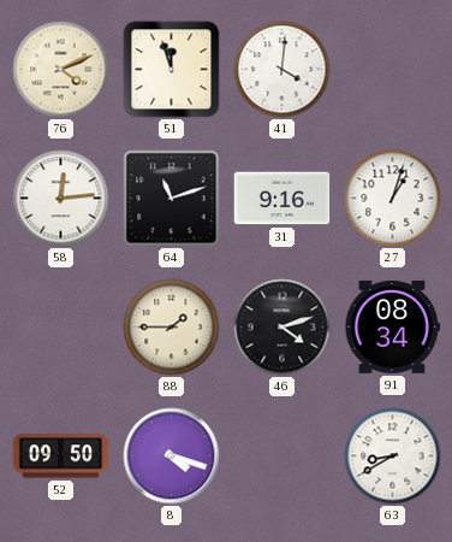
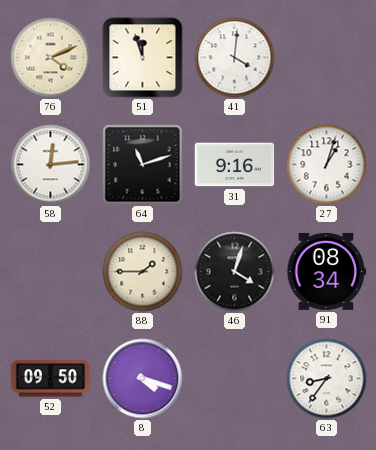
46: 4:12 -> 4:03 (235, 272)
63: 8:40 -> 8:36 (327, 379)
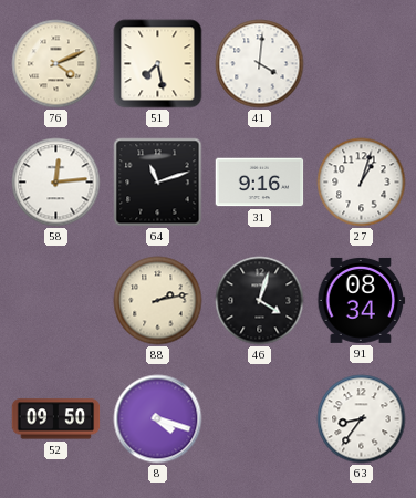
51: 11:57 -> 7:28 (158, 64)
88: 1:45 -> 2:13 (158, 301)
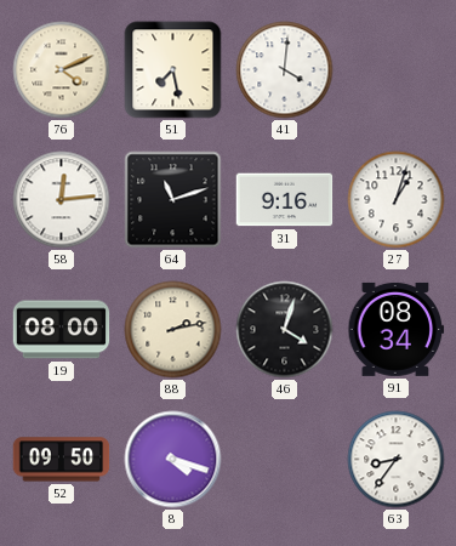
19: none -> 08:00 (62, 330)
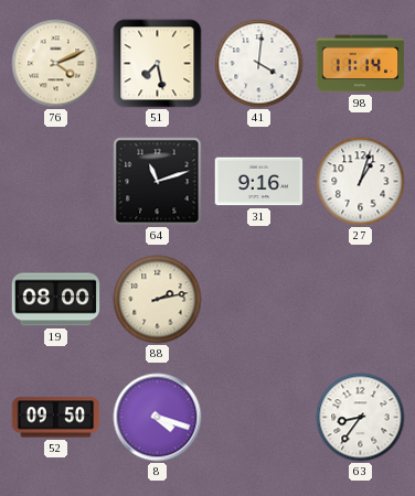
98: none -> 11:14 (361, 64)
58: 12:14 -> none (62, 200)
46: 4:03 -> none (285, 330)
91: 08:34 -> none (397, 329)
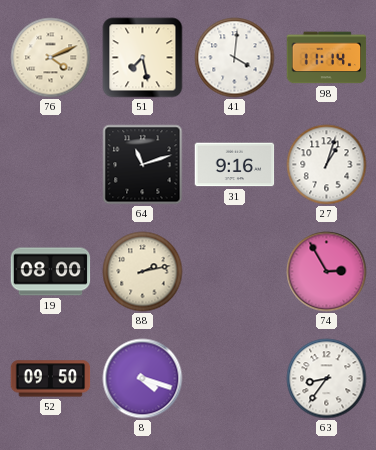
74: none -> 2:55 (327, 272)
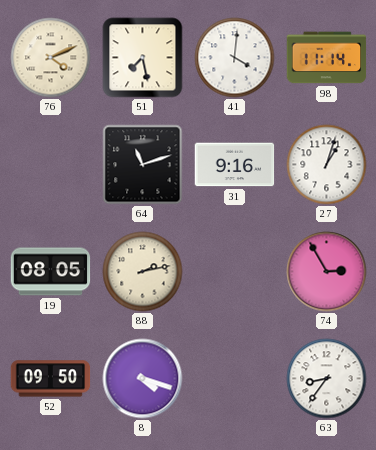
19: 08:00 -> 08:05 (51, 272)
